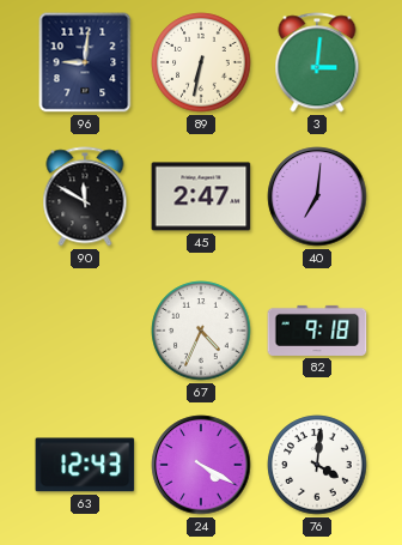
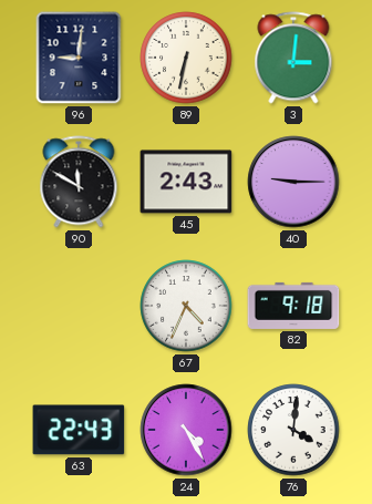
45: 2:47 -> 2:43 (186, 182)
40: 7:01 -> 9:15 (293, 182)
63: 12:43 -> 22:43 (79, 430)
24: 4:20 -> 4:25 (186, 430)
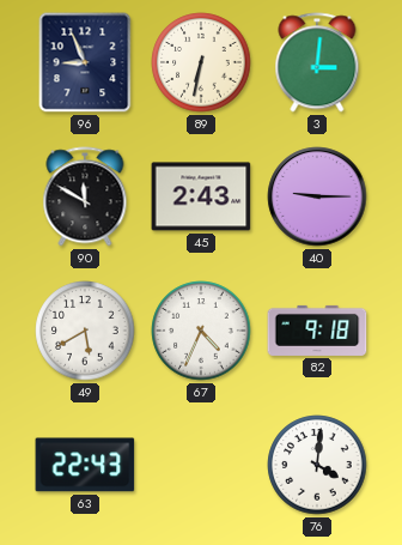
96: 9:01 -> 8:56 (85, 62)
49: none -> 5:40 (85, 331)
24: 4:25 -> none (186, 430)
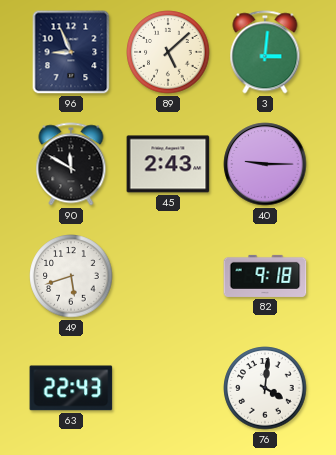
89: 6:32 -> 5:08 (168, 52)
49: 5:40 -> 5:42 (71, 276)
67: 4:34 -> none (201, 331)
